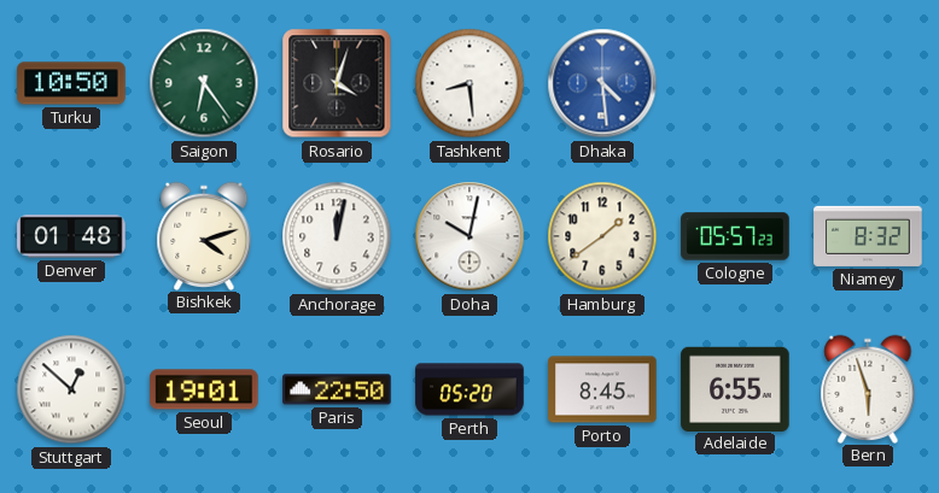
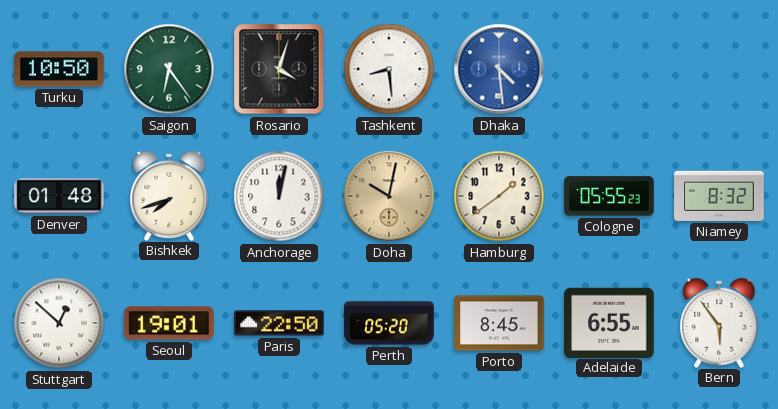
Bishkek: 4:12 -> 7:42 (169, 195)
Doha dial: white -> champagne (389, 196)
Cologne: 05:57 -> 05:55 (609, 196)
Bern: 5:57 -> 5:54 (719, 322)
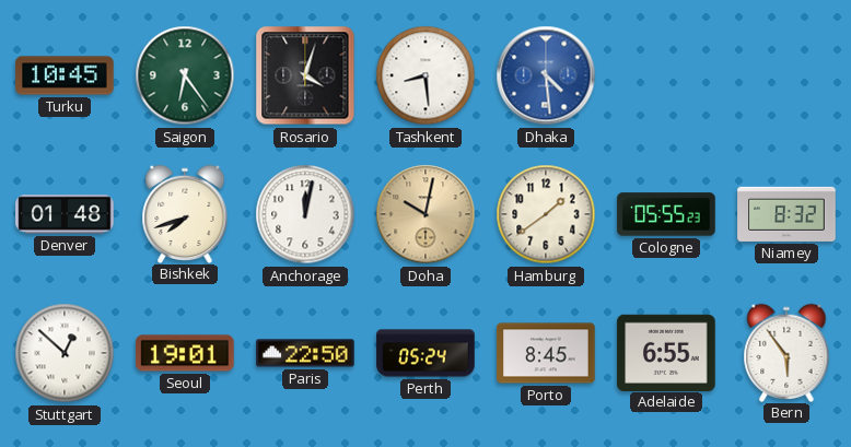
Turku: 10:50 -> 10:45 (65, 75)
Perth: 05:20 -> 05:24 (425, 353)
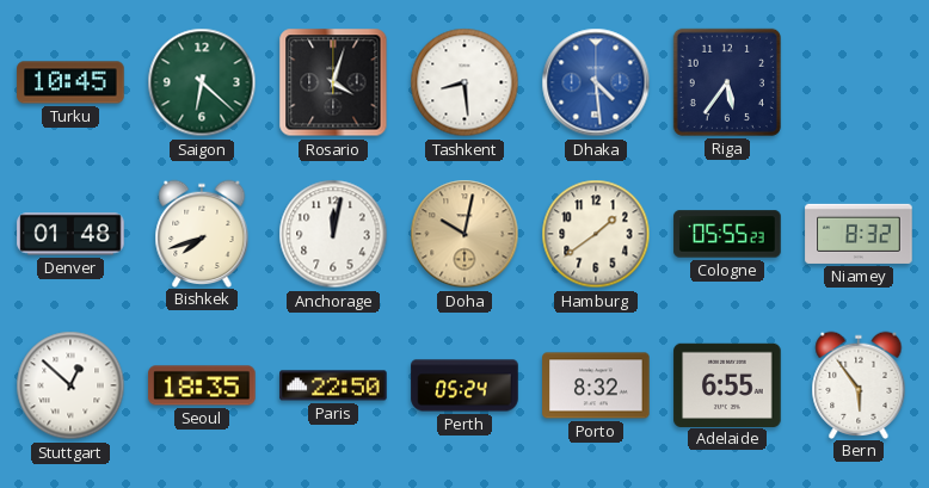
Saigon: 6:24 -> 6:22 (202, 82)
Riga: none -> 5:36 (727, 82)
Seoul: 19:01 -> 18:35 (202, 385)
Porto: 8:45 -> 8:32 (596, 385)
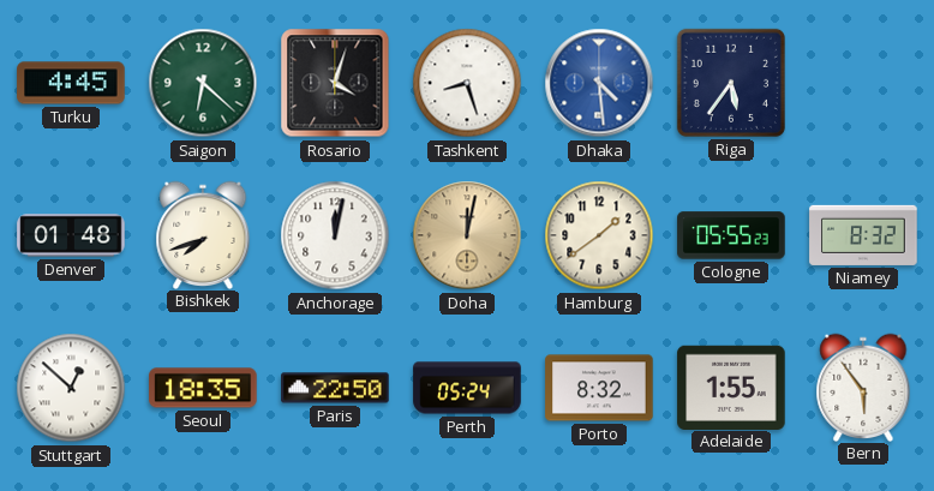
Turku: 10:45 -> 4:45 (71, 83)
Tashkent: 8:29 -> 8:27 (467, 83)
Doha: 10:02 -> 12:02 (467, 235)
Adelaide: 6:55 -> 1:55 (731, 387)
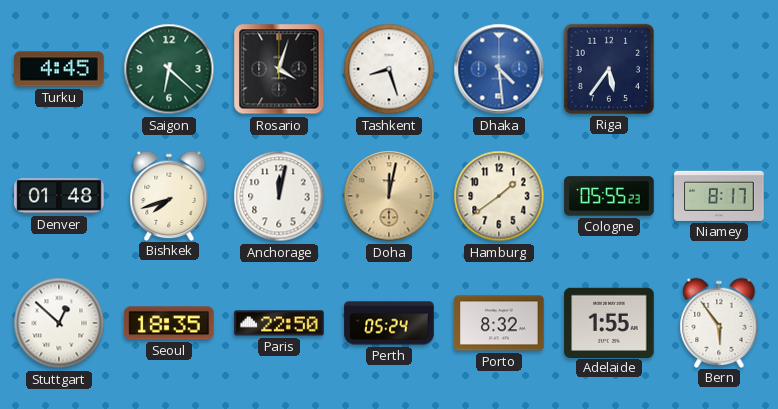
Niamey: 8:32 -> 8:17 (719, 196)
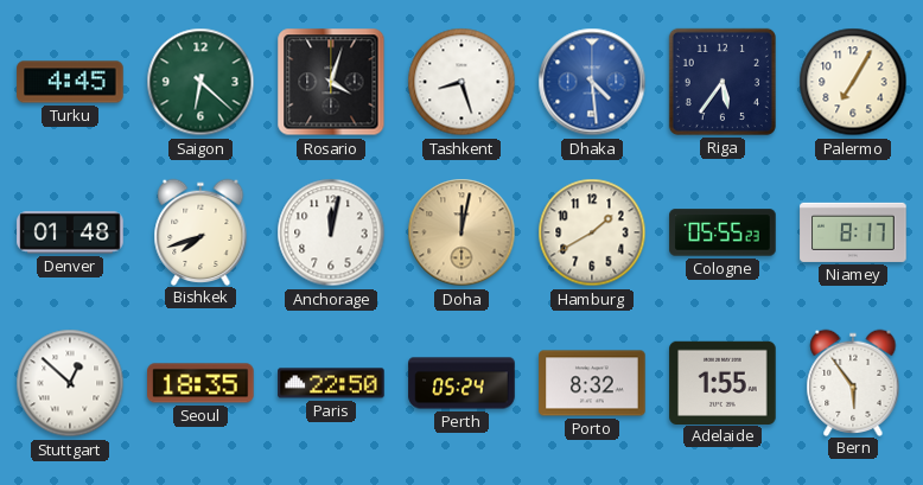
Palermo: none -> 7:05 (853, 82)
Hamburg: 1:39 -> 1:40 (592, 232)
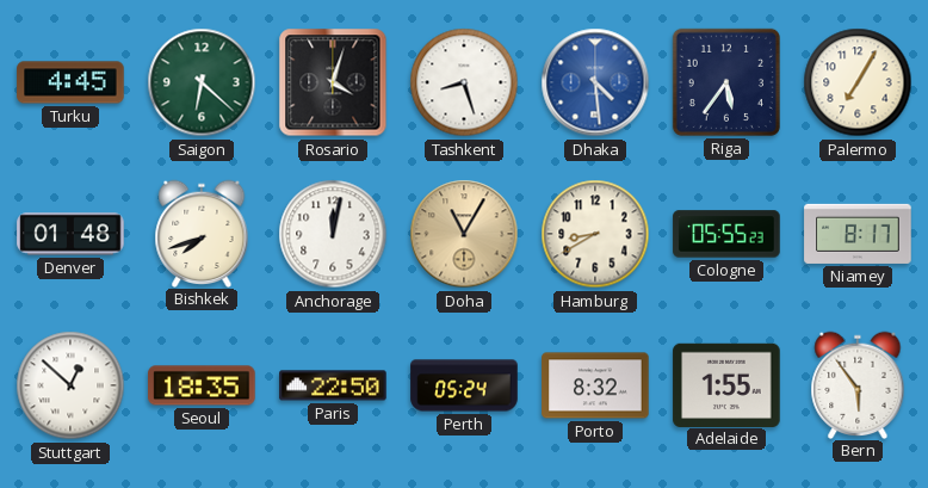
Doha: 12:02 -> 11:05 (464, 234)
Hamburg: 1:40 -> 8:40 (595, 234)
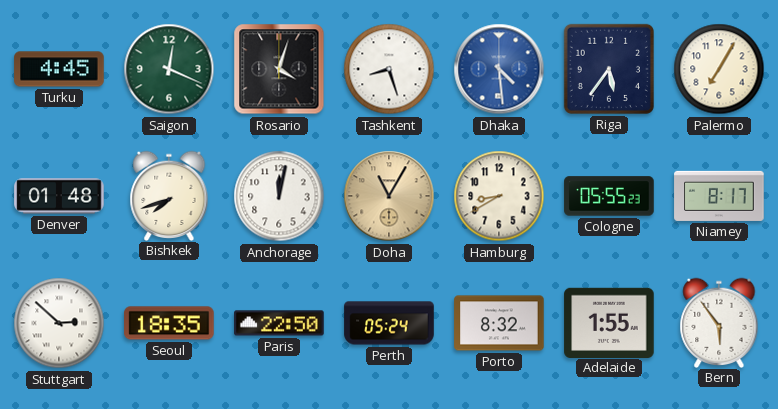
Saigon: 6:22 -> 12:19 (169, 69)
Stuttgart: 12:52 -> 2:52 (59, 323)
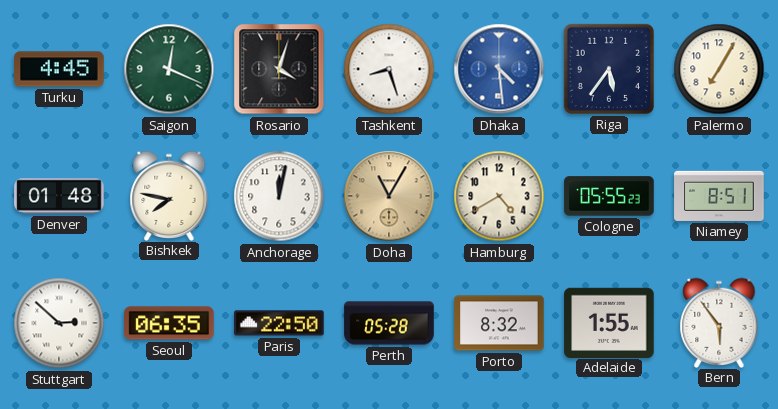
Bishkek: 7:42 -> 7:47 (169, 195)
Hamburg: 8:40 -> 4:40 (499, 196)
Niamey: 8:17 -> 8:51 (719, 196)
Seoul: 18:35 -> 06:35 (169, 323)
Perth: 05:24 -> 05:28 (389, 323)
